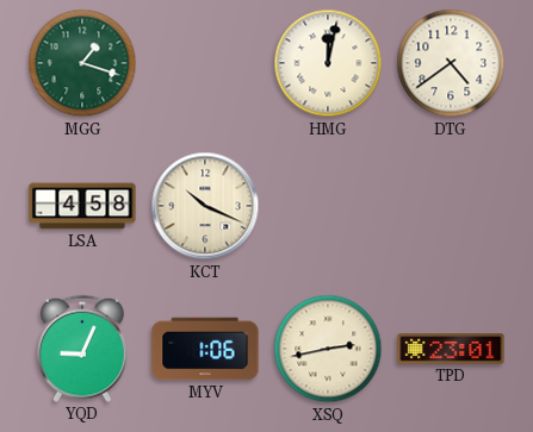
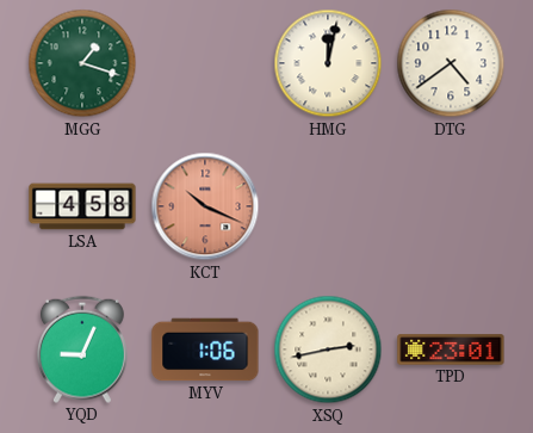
KCT dial: cream -> salmon (205, 206)
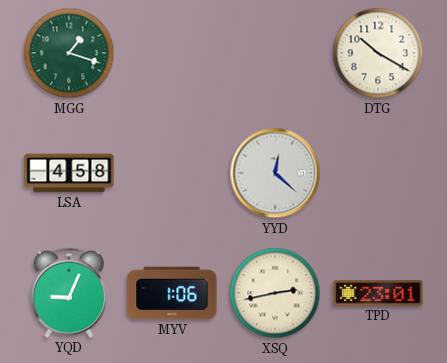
HMG: 12:02 -> none (328, 63)
DTG: 4:39 -> 10:20 (378, 53)
KCT: 10:19 -> none (205, 206)
YYD: none -> 12:22 (275, 173)
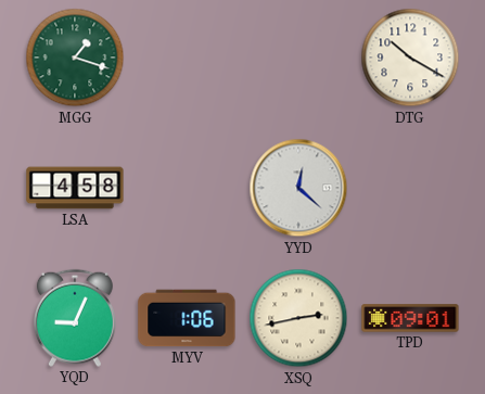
TPD: 23:01 -> 09:01 (410, 318)
